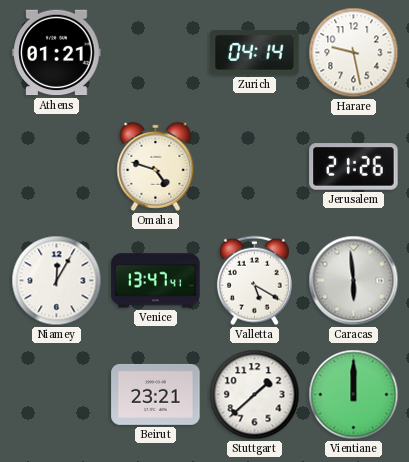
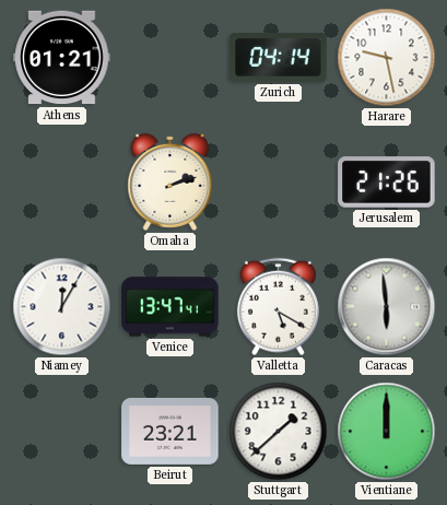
Omaha: 4:48 -> 2:12 (170, 181)
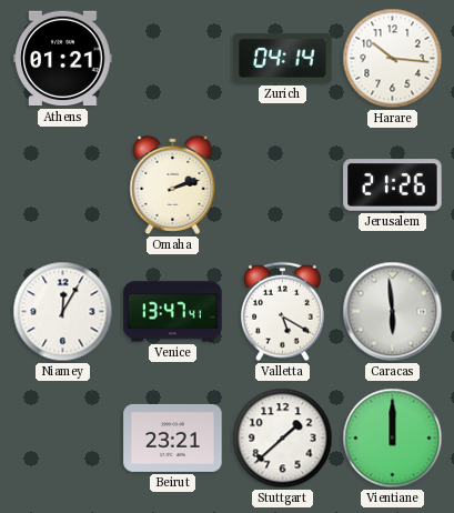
Harare: 9:28 -> 10:16 (393, 59)
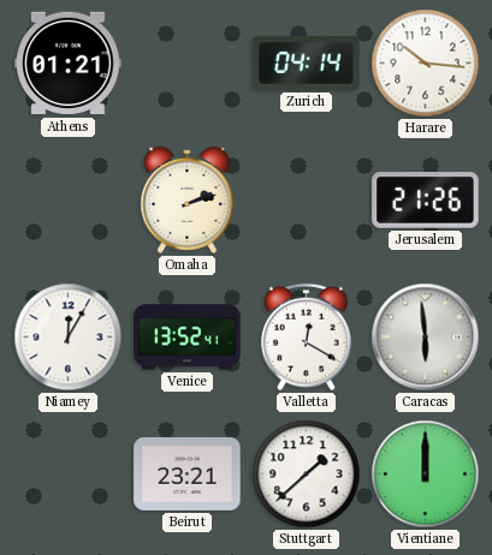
Venice: 13:47 -> 13:52 (188, 338)
Valletta: 5:20 -> 12:20 (306, 338)
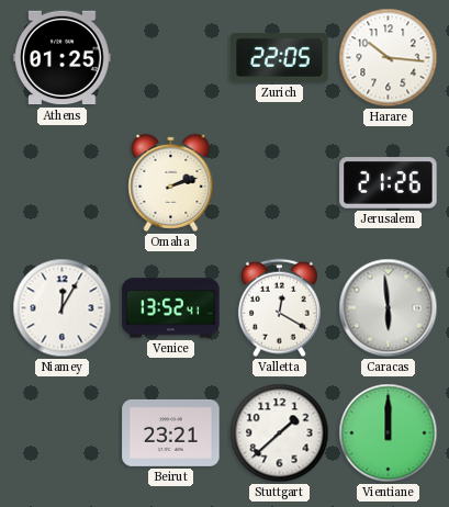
Athens: 01:21 -> 01:25 (63, 58)
Zurich: 04:14 -> 22:05 (280, 57)
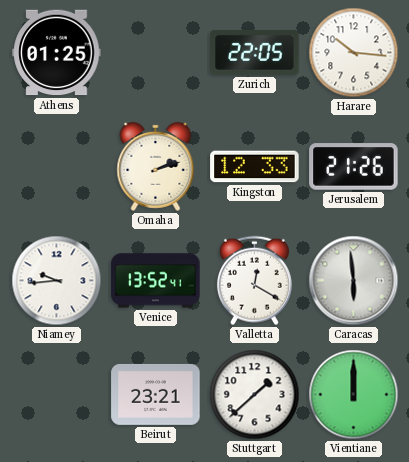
Kingston: none -> 12:33 (255, 167)
Niamey: 12:05 -> 9:44 (57, 281)
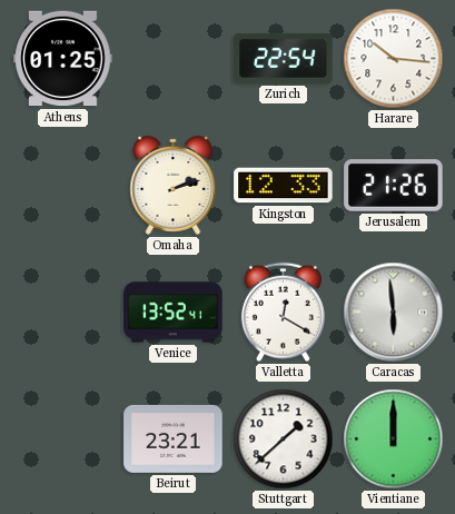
Zurich: 22:05 -> 22:54 (284, 58)
Niamey: 9:44 -> none (57, 281)
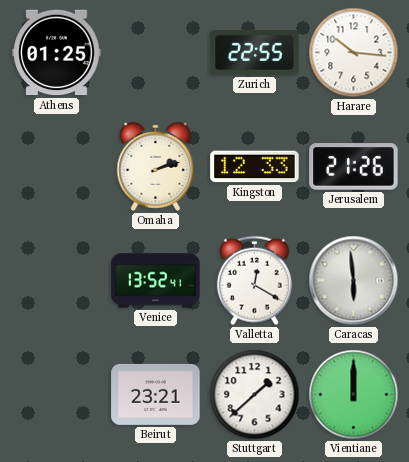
Zurich: 22:54 -> 22:55 (255, 52)
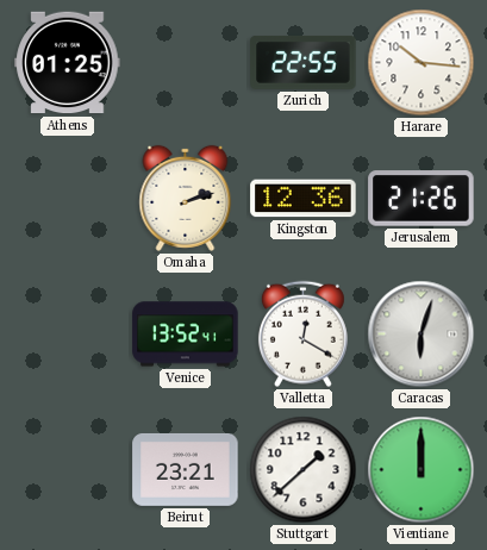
Kingston: 12:33 -> 12:36 (304, 199)
Caracas: 5:59 -> 6:03 (422, 335)
